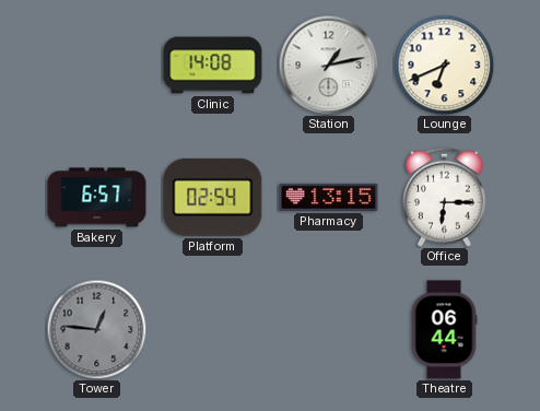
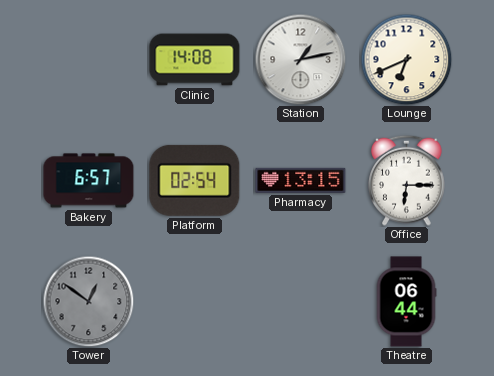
Tower: 12:46 -> 12:51 (88, 301)
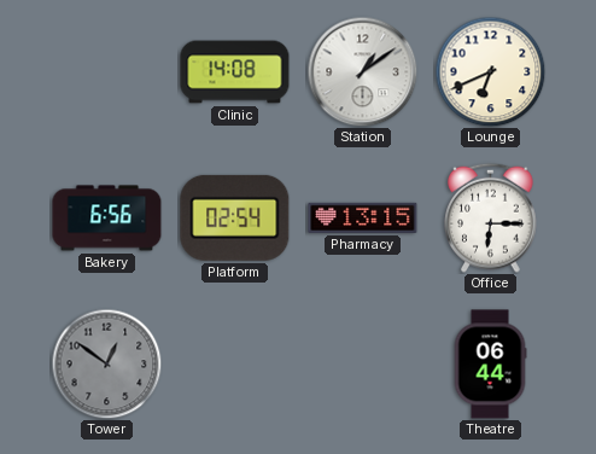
Station: 1:13 -> 1:09 (362, 71)
Bakery: 6:57 -> 6:56 (107, 219)
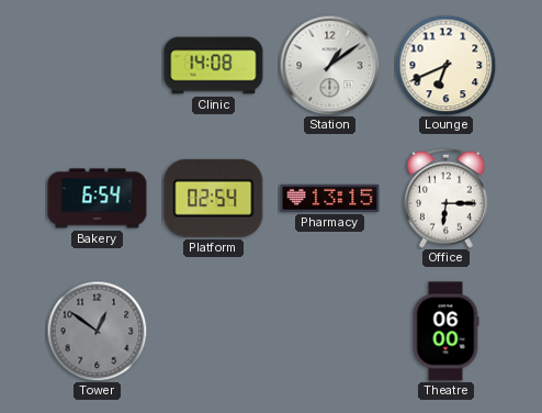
Bakery: 6:56 -> 6:54 (98, 199)
Theatre: 06:44 -> 06:00 (445, 332)
